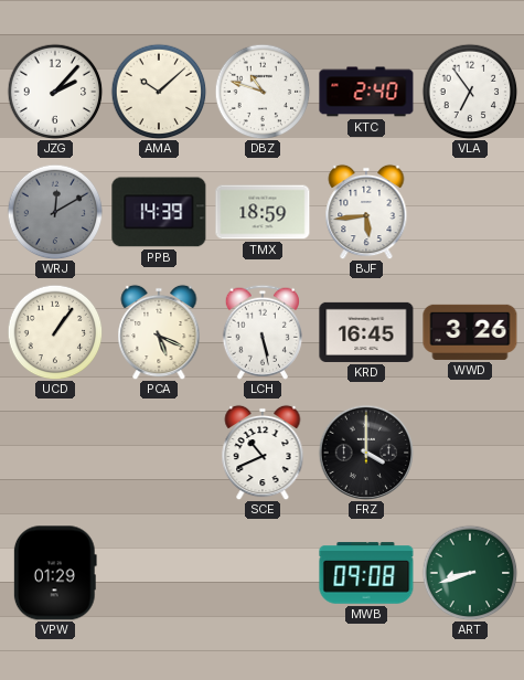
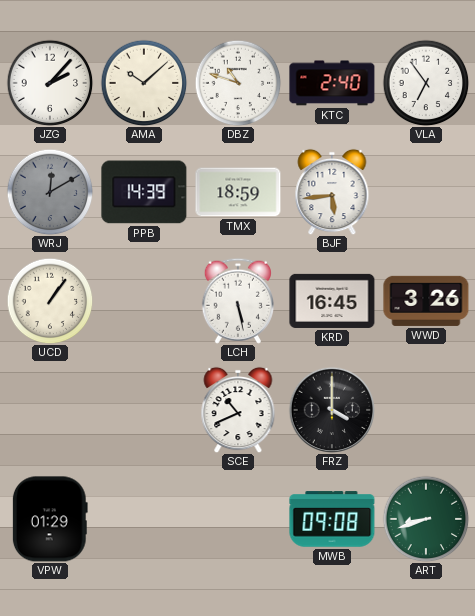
PCA: 5:19 -> none (159, 332)
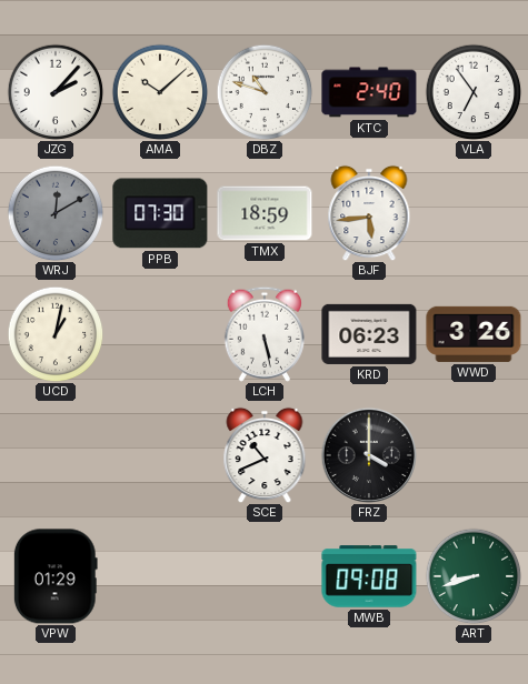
PPB: 14:39 -> 07:30 (160, 213)
UCD: 1:06 -> 1:02 (56, 334)
KRD: 16:45 -> 06:23 (369, 334)
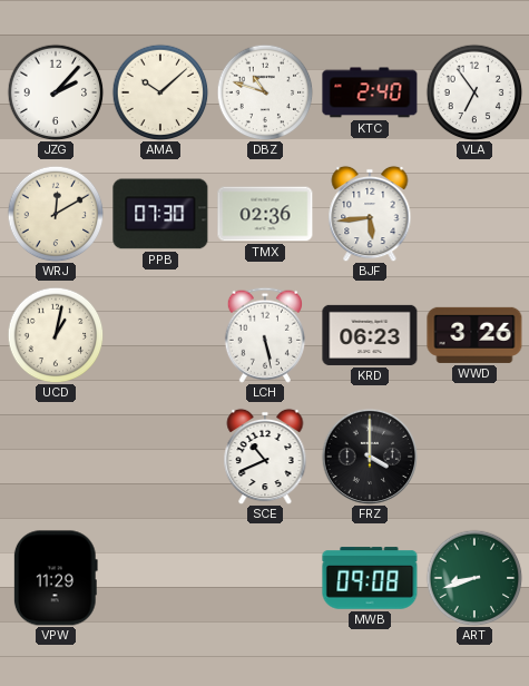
WRJ dial: grey -> cream (56, 214)
TMX: 18:59 -> 02:36 (265, 214)
VPW: 01:29 -> 11:29 (56, 578)
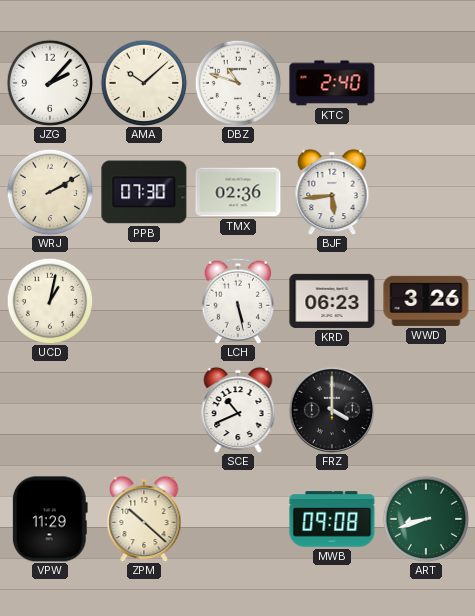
VLA: 6:54 -> none (474, 92)
WRJ: 12:10 -> 2:10 (50, 192)
ZPM: none -> 10:22 (144, 519)
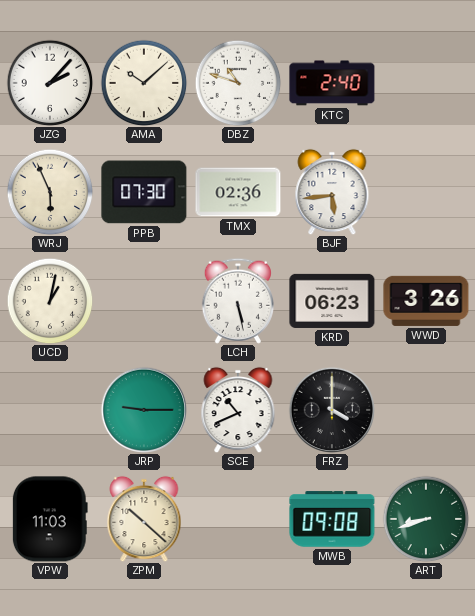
WRJ: 2:10 -> 5:56 (50, 192)
JRP: none -> 9:15 (143, 409)
VPW: 11:29 -> 11:03 (50, 519)
